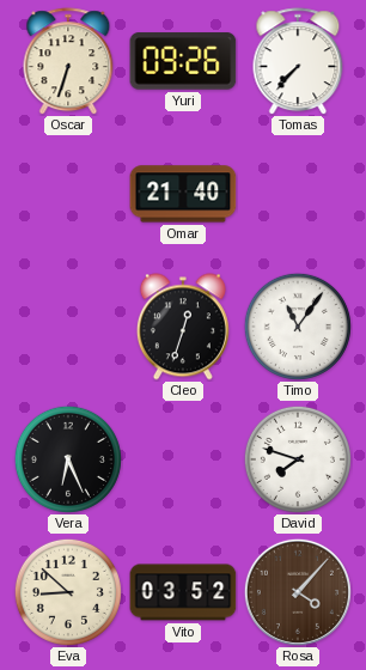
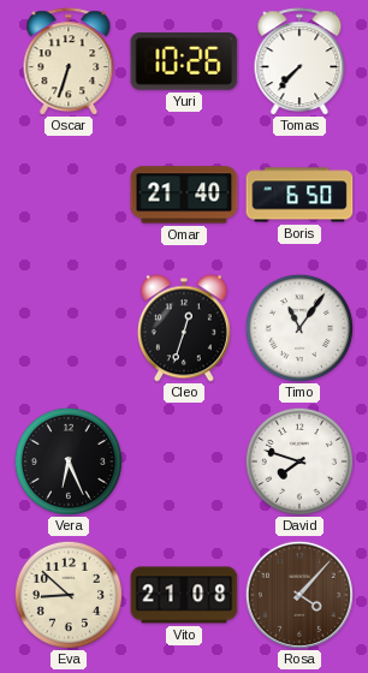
Yuri: 09:26 -> 10:26 (184, 61)
Boris: none -> 6:50 (299, 195)
Vito: 03:52 -> 21:08 (184, 595)
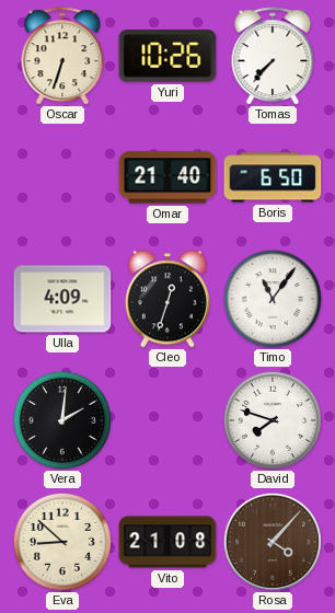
Ulla: none -> 4:09 (62, 299)
Vera: 6:26 -> 2:01 (62, 420)
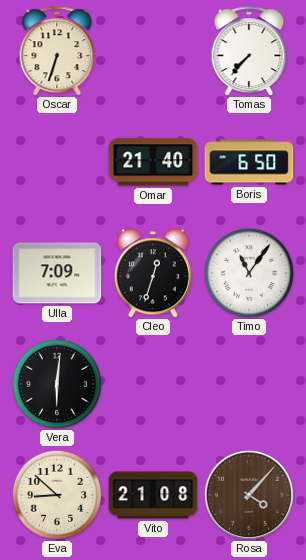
Yuri: 10:26 -> none (168, 56)
Ulla: 4:09 -> 7:09 (57, 273)
Vera: 2:01 -> 6:01 (57, 384)
David: 7:48 -> none (273, 420)
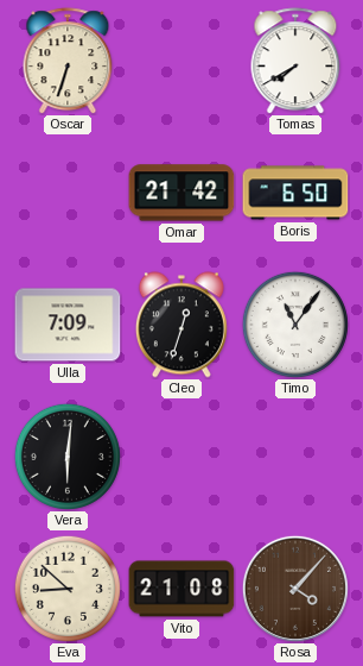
Tomas: 7:37 -> 7:40 (295, 61)
Omar: 21:40 -> 21:42 (181, 193)
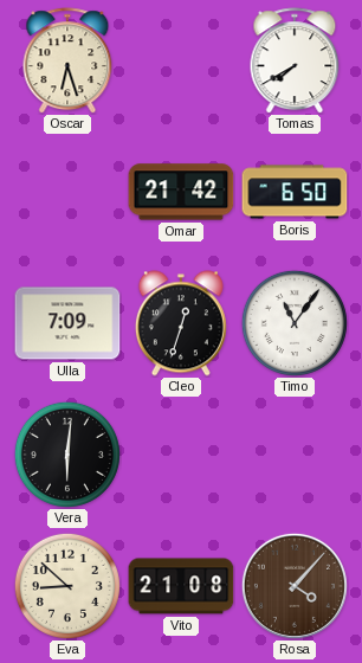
Oscar: 6:33 -> 6:27 (67, 60)
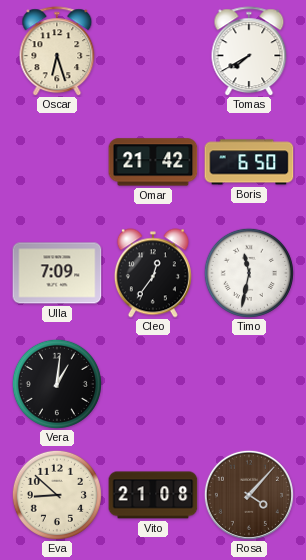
Cleo: 12:33 -> 12:36 (153, 273)
Timo: 11:06 -> 11:32 (249, 273)
Vera: 6:01 -> 1:01 (57, 384)
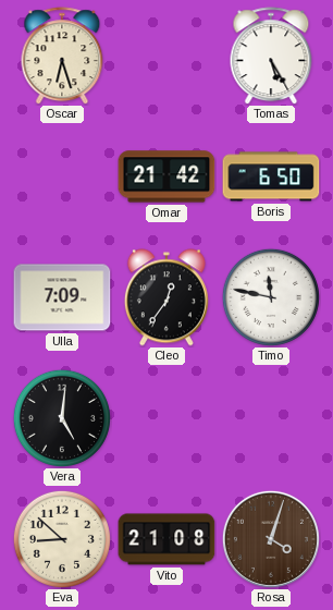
Tomas: 7:40 -> 5:25 (271, 56)
Timo: 11:32 -> 11:47 (271, 297)
Vera: 1:01 -> 5:01 (62, 418)
Rosa: 4:07 -> 4:03 (271, 539)
